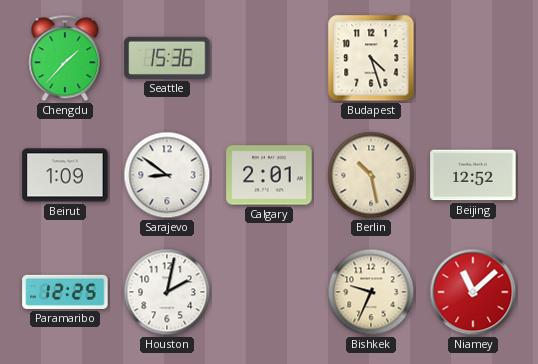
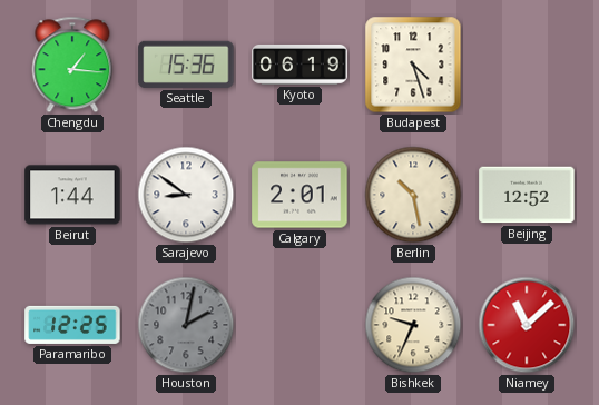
Chengdu: 1:37 -> 1:16 (72, 65)
Kyoto: none -> 06:19 (299, 65)
Beirut: 1:09 -> 1:44 (72, 195)
Houston dial: white -> grey (186, 325)
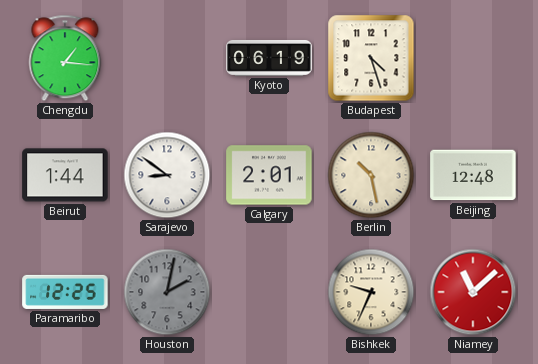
Seattle: 15:36 -> none (186, 65)
Beijing: 12:52 -> 12:48 (473, 175)
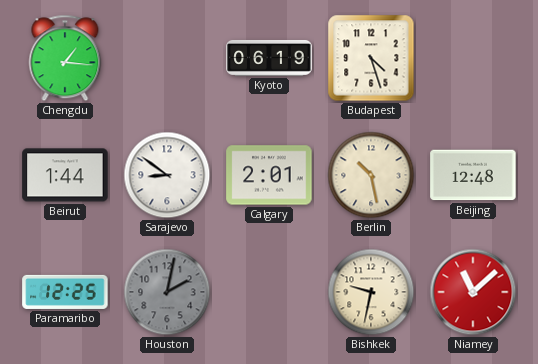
Bishkek: 9:34 -> 9:32 (371, 292)
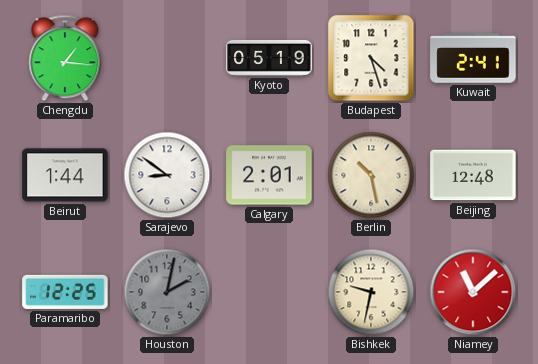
Kyoto: 06:19 -> 05:19 (269, 58)
Kuwait: none -> 2:41 (473, 58)
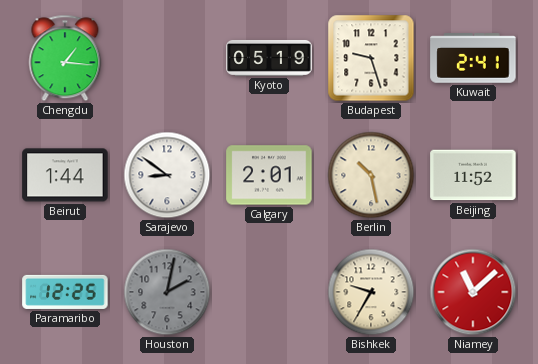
Budapest: 4:27 -> 9:27 (371, 58)
Beijing: 12:48 -> 11:52 (473, 175)
Bishkek: 9:32 -> 9:35 (371, 292)
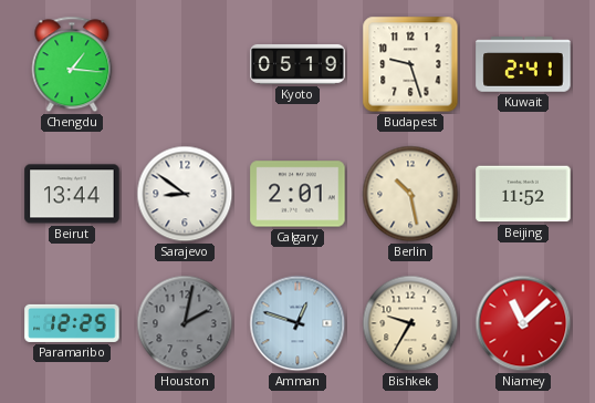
Beirut: 1:44 -> 13:44 (72, 194)
Amman: none -> 12:48 (297, 323)
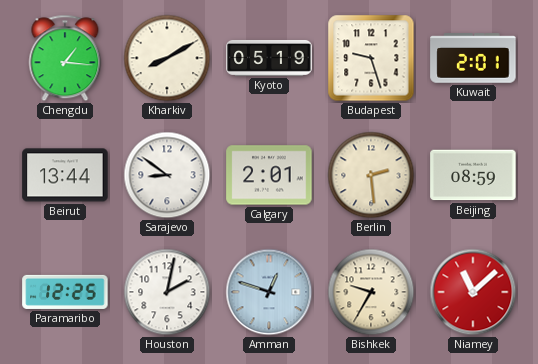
Kharkiv: none -> 8:10 (167, 58)
Kuwait: 2:41 -> 2:01 (473, 58)
Berlin: 10:28 -> 2:29 (371, 175)
Beijing: 11:52 -> 08:59 (473, 175)
Houston dial: grey -> white (167, 292)
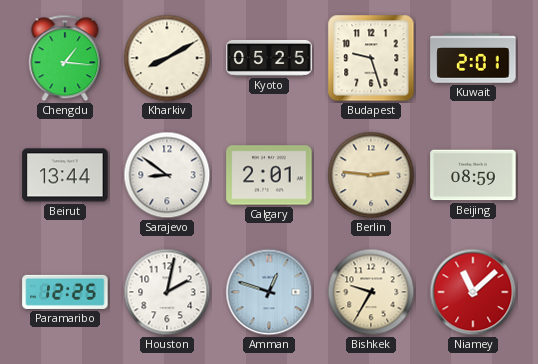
Kyoto: 05:19 -> 05:25 (269, 58)
Berlin: 2:29 -> 2:46 (371, 175)
